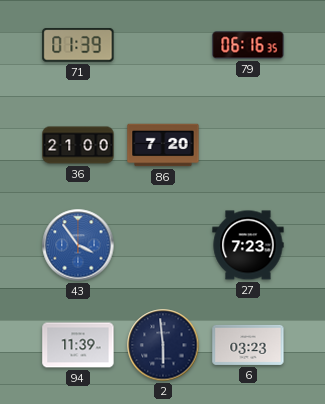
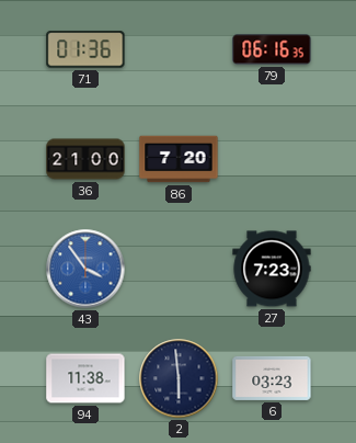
71: 01:39 -> 01:36 (85, 49)
94: 11:39 -> 11:38 (85, 378)
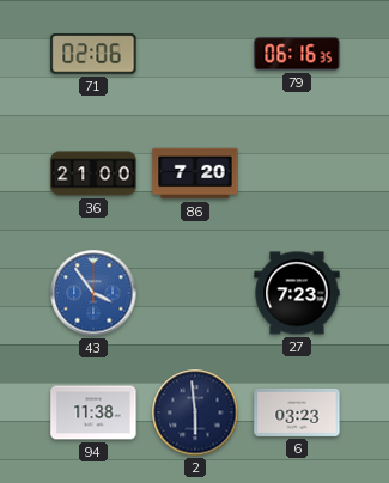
71: 01:36 -> 02:06 (93, 54)
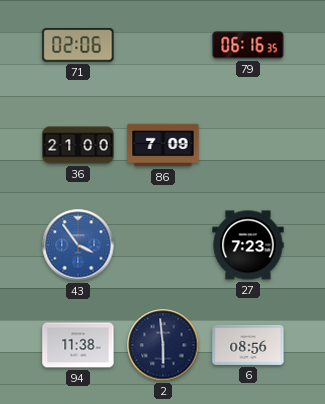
86: 7:20 -> 7:09 (163, 145)
6: 03:23 -> 08:56 (248, 345)
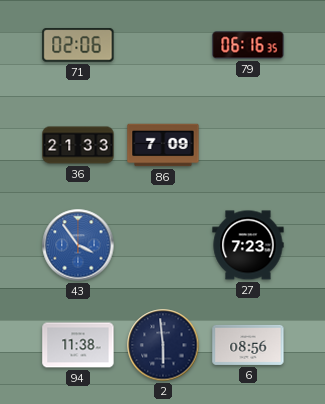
36: 21:00 -> 21:33 (78, 145)
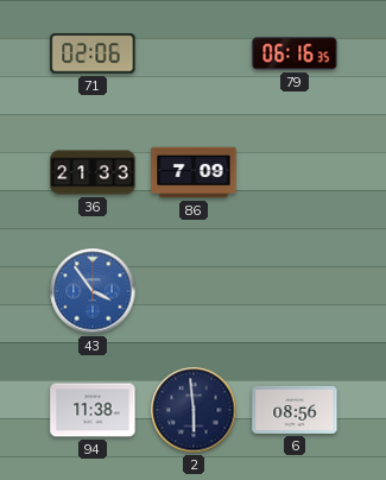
27: 7:23 -> none (248, 245)
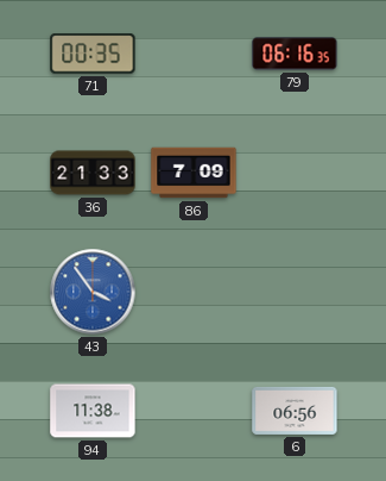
71: 02:06 -> 00:35 (93, 54)
2: 5:59 -> none (194, 410)
6: 08:56 -> 06:56 (295, 411)
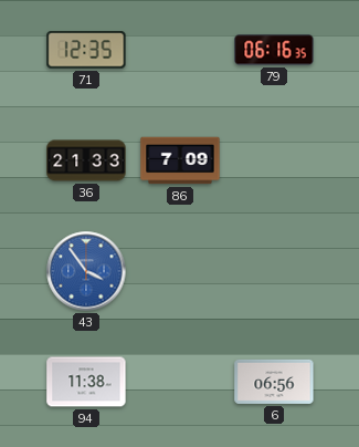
71: 00:35 -> 12:35 (86, 50)
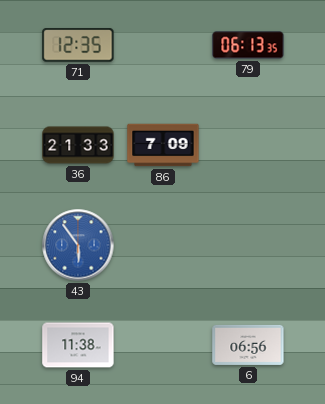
79: 06:16 -> 06:13 (248, 45)
43: 3:54 -> 5:54 (78, 245)
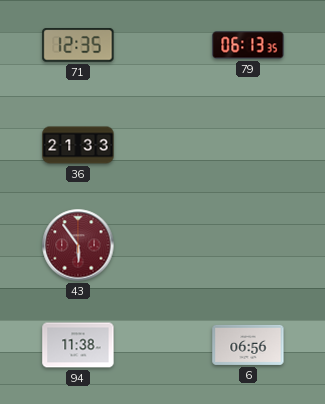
86: 7:09 -> none (163, 145)
43 dial: blue -> burgundy (78, 245)
